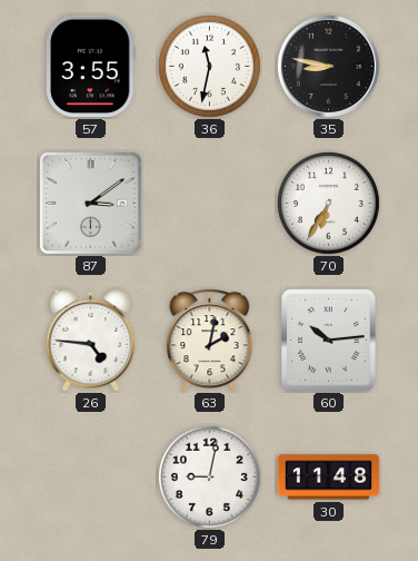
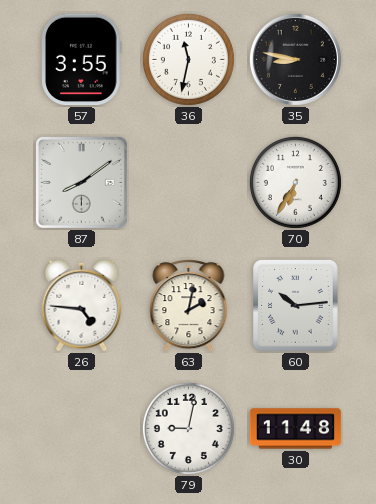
87: 3:09 -> 8:09 (81, 182)
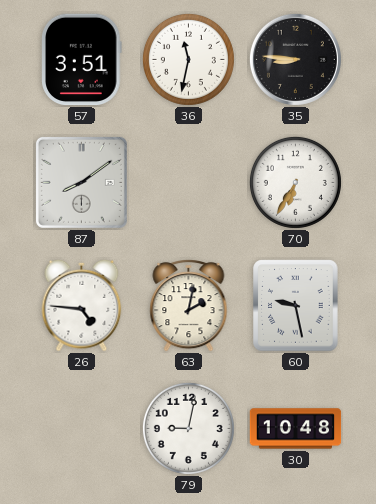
57: 3:55 -> 3:51 (82, 60)
35: 8:47 -> 8:46 (295, 59)
60: 10:14 -> 9:28 (296, 306)
30: 11:48 -> 10:48 (296, 429)
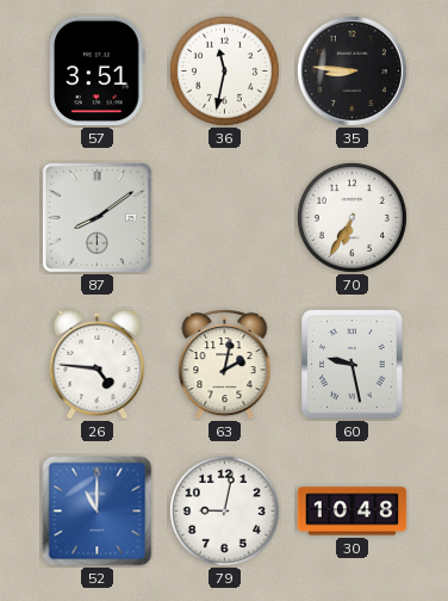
52: none -> 11:00 (98, 512)
